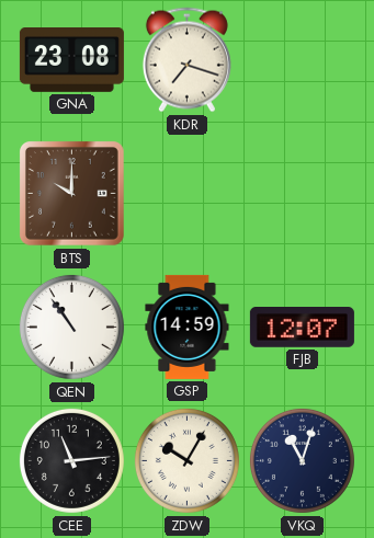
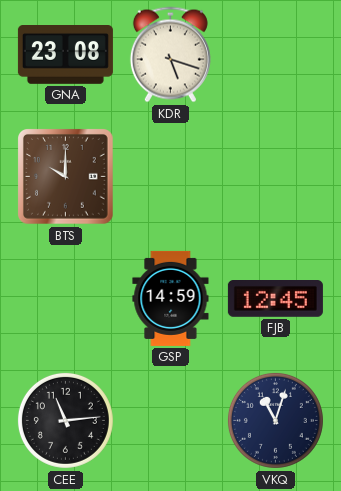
KDR: 7:18 -> 5:18 (170, 55)
QEN: 10:54 -> none (71, 327)
FJB: 12:07 -> 12:45 (275, 299)
ZDW: 10:05 -> none (186, 460)
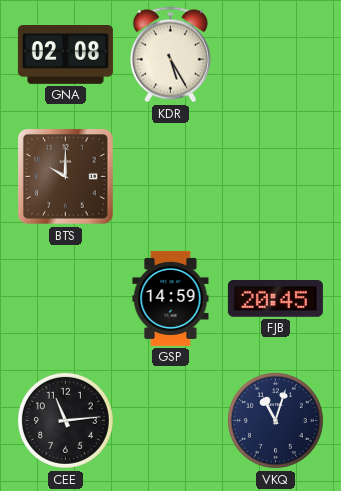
GNA: 23:08 -> 02:08 (65, 55)
KDR: 5:18 -> 5:25 (170, 55)
FJB: 12:45 -> 20:45 (275, 299)
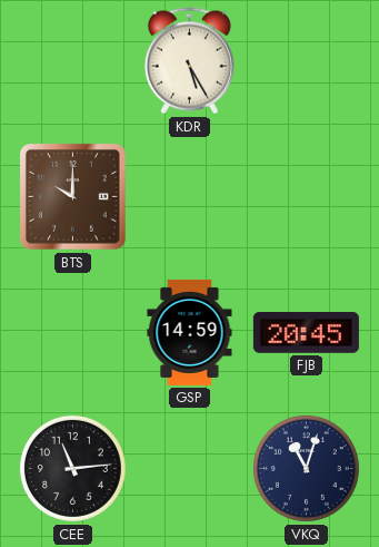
GNA: 02:08 -> none (65, 55)
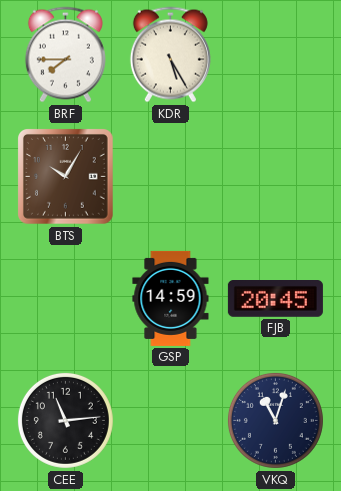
BRF: none -> 7:45 (65, 55)
BTS: 10:00 -> 10:05 (66, 177)
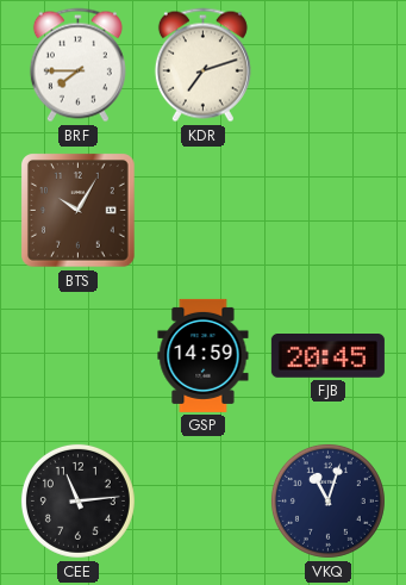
KDR: 5:25 -> 7:12 (202, 66)
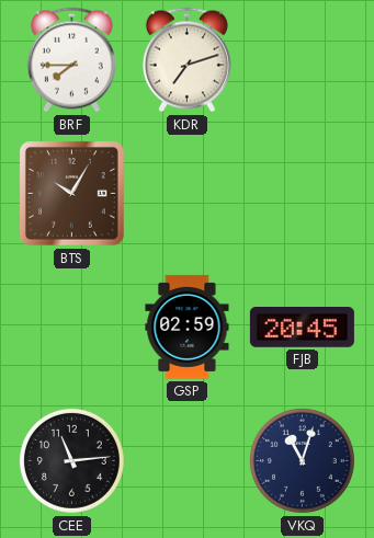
GSP: 14:59 -> 02:59 (188, 327)
